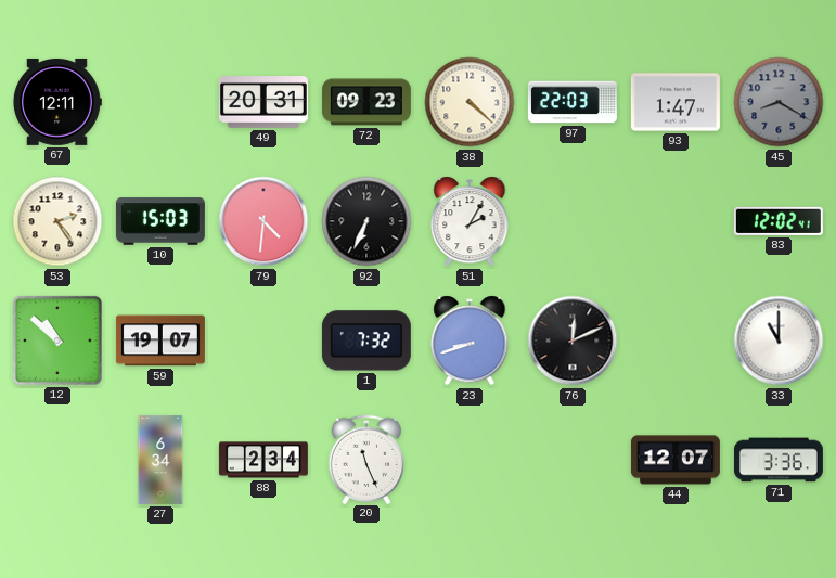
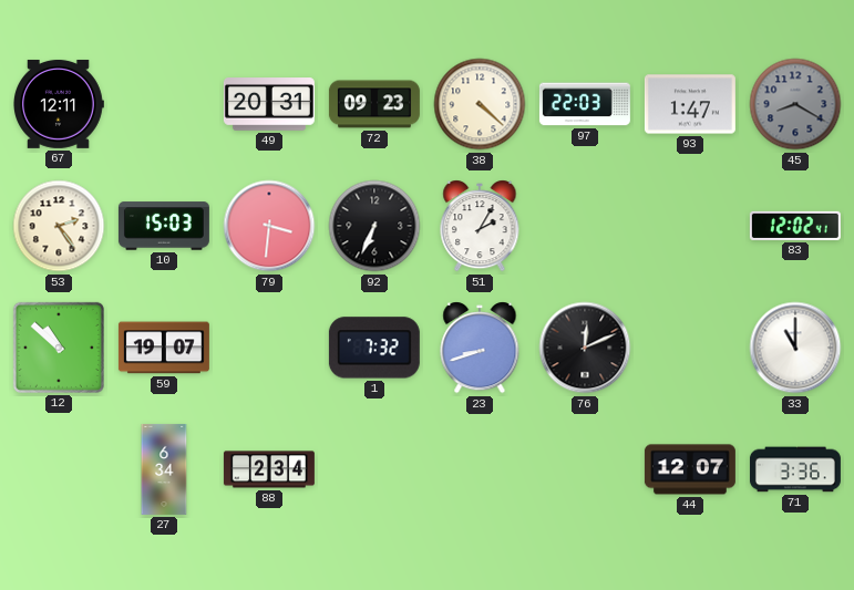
79: 4:31 -> 3:31 (269, 226)
20: 11:26 -> none (366, 459)
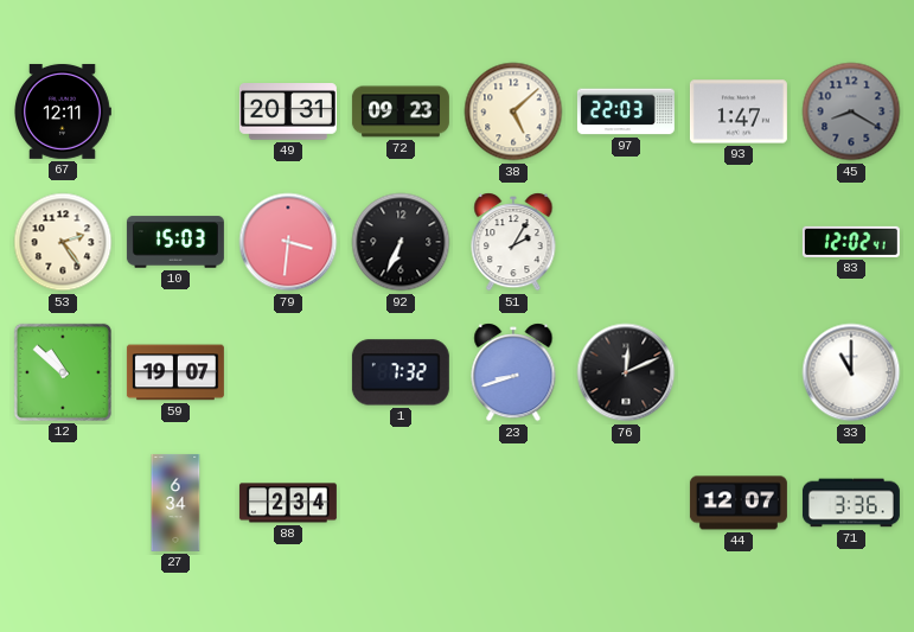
38: 4:22 -> 5:08 (513, 111)
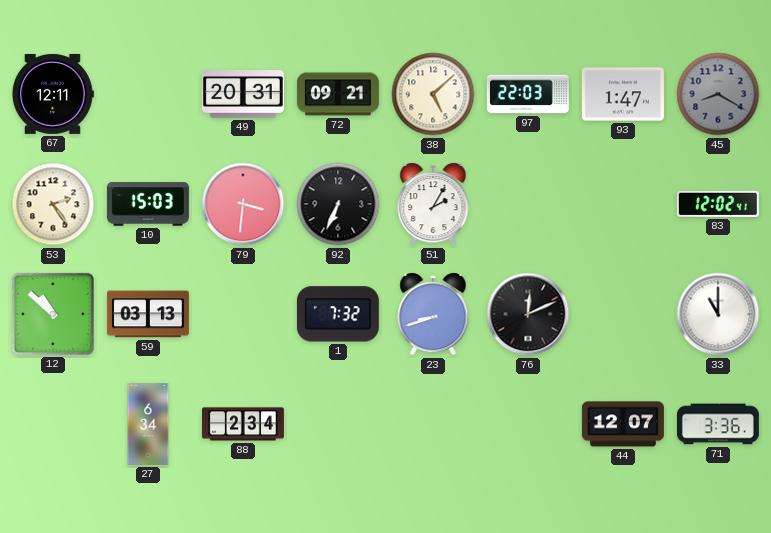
72: 09:23 -> 09:21 (338, 94)
59: 19:07 -> 03:13 (148, 314)
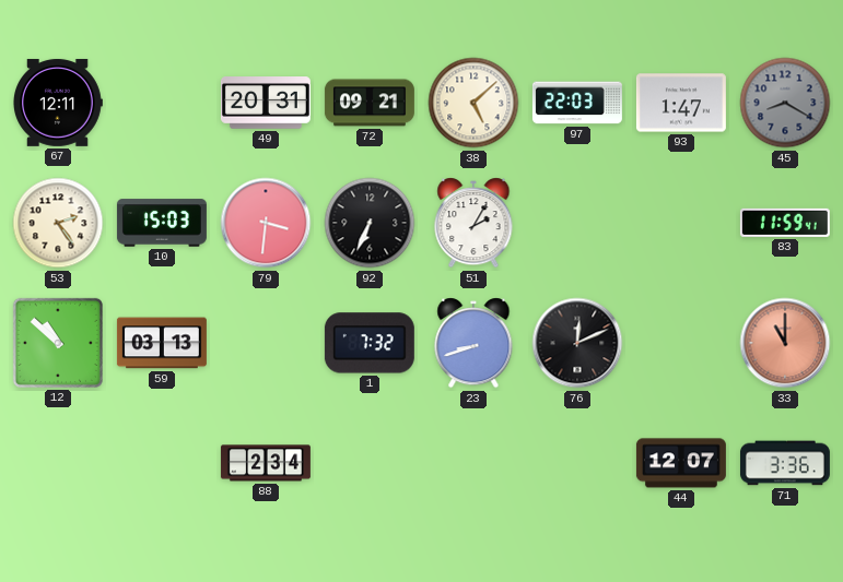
83: 12:02 -> 11:59 (785, 223)
33 dial: white -> salmon (785, 343)
27: 6:34 -> none (148, 424)
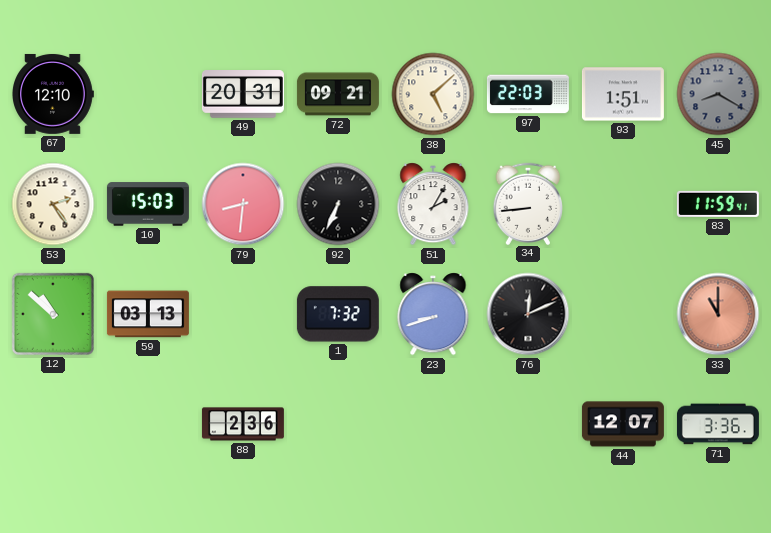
67: 12:11 -> 12:10 (53, 94)
93: 1:47 -> 1:51 (623, 94)
79: 3:31 -> 8:31 (243, 204)
34: none -> 8:44 (528, 203)
88: 2:34 -> 2:36 (243, 424)
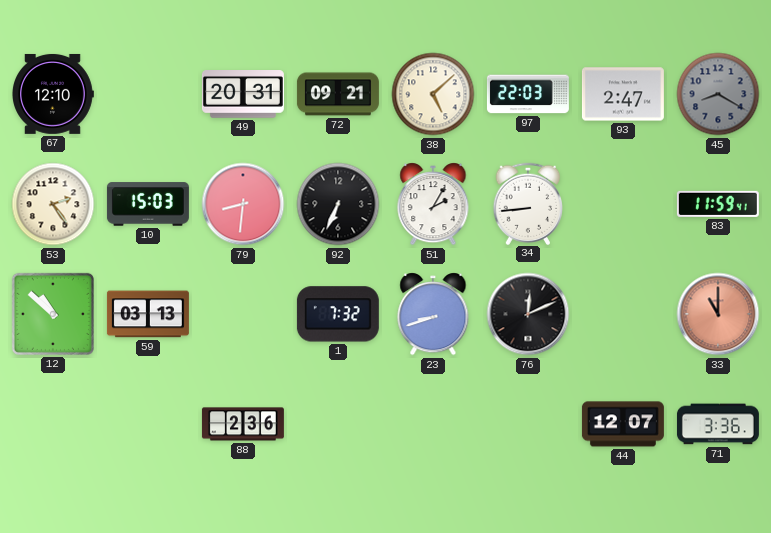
93: 1:51 -> 2:47 (623, 94)
